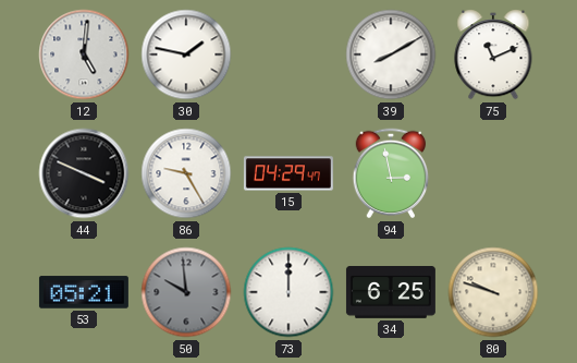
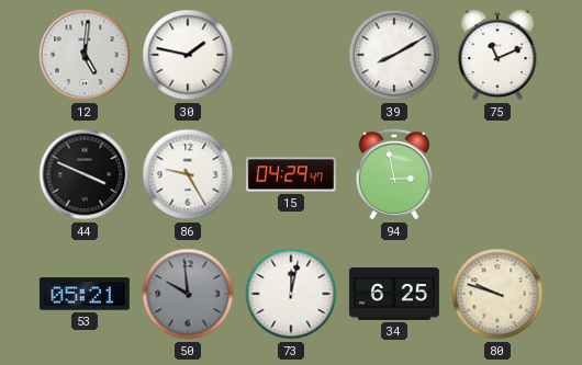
73: 12:00 -> 12:02 (291, 294)
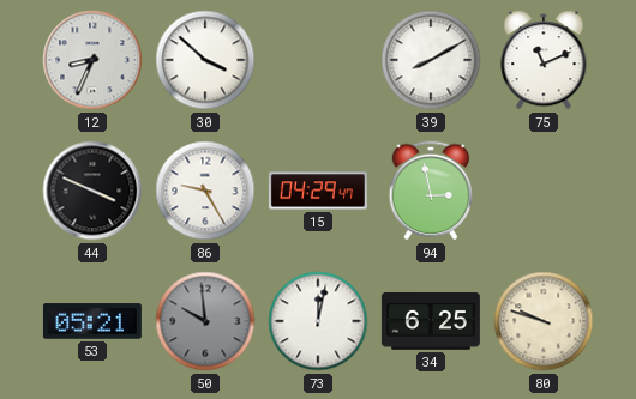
12: 5:01 -> 8:34 (92, 60)
30: 1:47 -> 3:52 (205, 60)
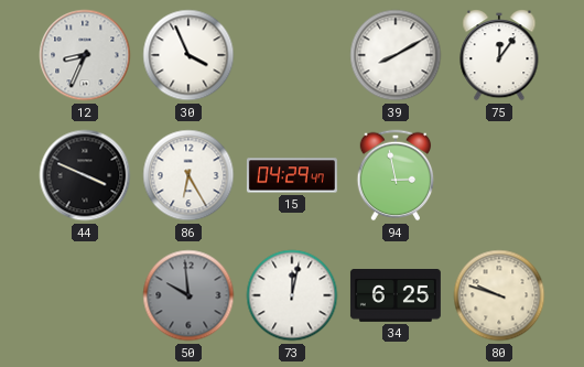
30: 3:52 -> 3:56 (188, 55)
75: 11:11 -> 12:06 (499, 55)
86: 9:25 -> 6:25 (188, 175)
53: 05:21 -> none (92, 321)
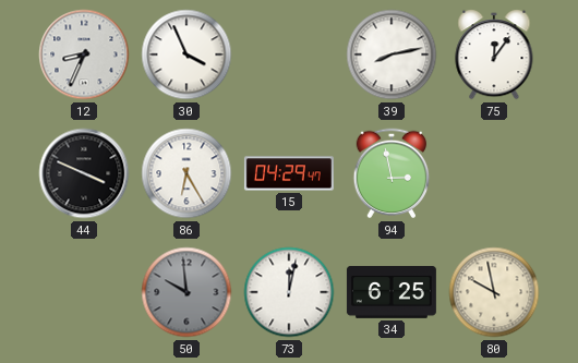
39: 8:10 -> 8:13 (392, 55)
80: 9:48 -> 9:58 (494, 292)
